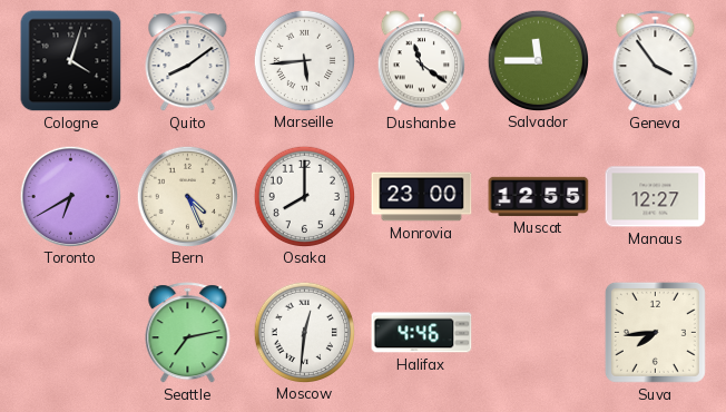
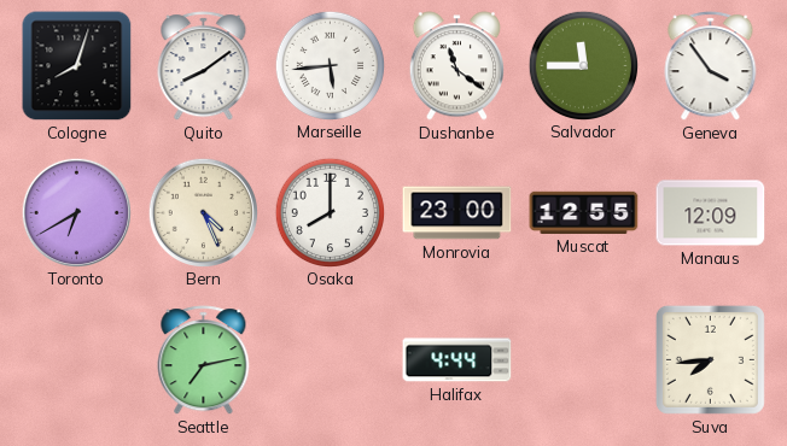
Cologne: 4:03 -> 8:03 (77, 66)
Manaus: 12:27 -> 12:09 (711, 213)
Moscow: 12:31 -> none (304, 332)
Halifax: 4:46 -> 4:44 (457, 360)
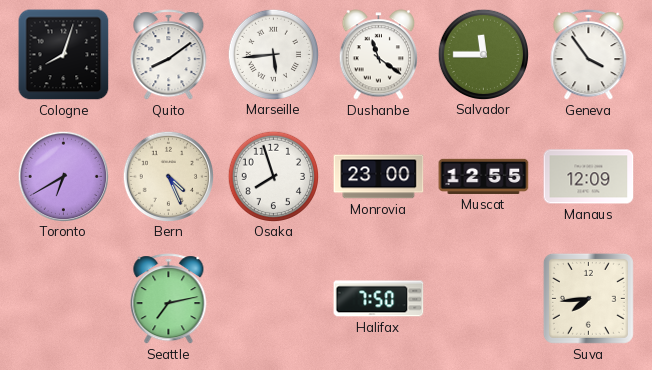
Osaka: 8:00 -> 7:57 (273, 176)
Halifax: 4:44 -> 7:50 (379, 299)
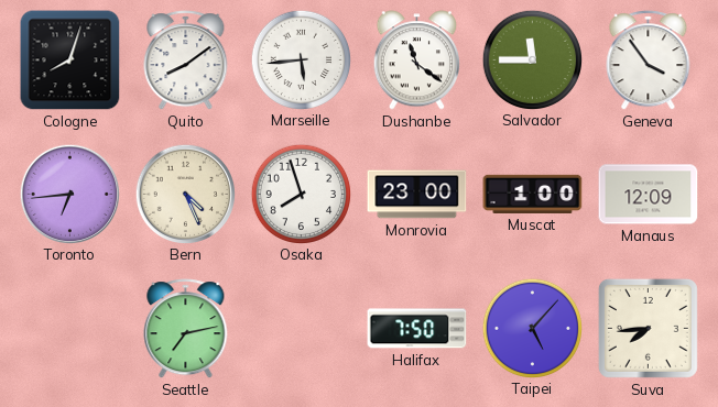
Toronto: 6:40 -> 6:44 (69, 194)
Muscat: 12:55 -> 1:00 (533, 194)
Taipei: none -> 5:07 (532, 328)
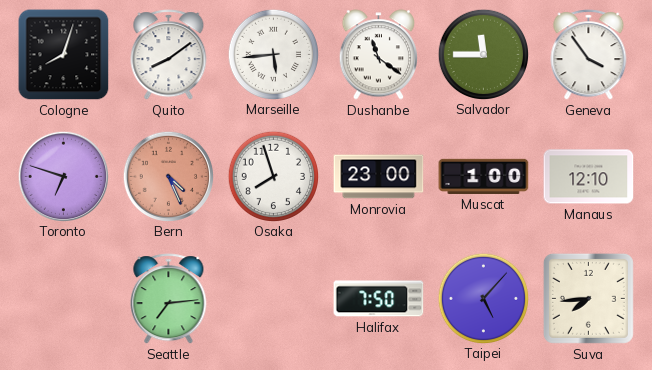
Toronto: 6:44 -> 6:48 (63, 176)
Bern dial: cream -> salmon (168, 176)
Manaus: 12:09 -> 12:10 (589, 177)
Seattle: 7:13 -> 7:14 (169, 299)
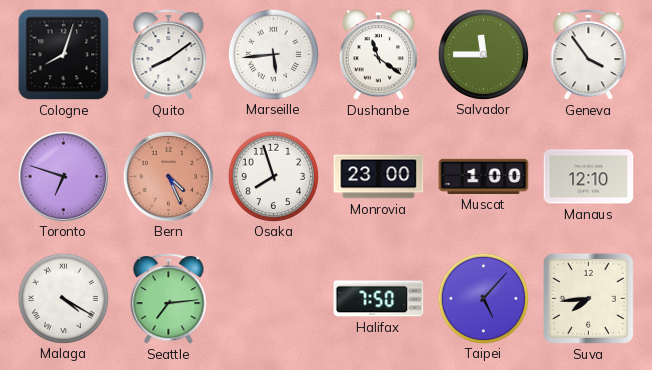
Malaga: none -> 4:20 (63, 298)
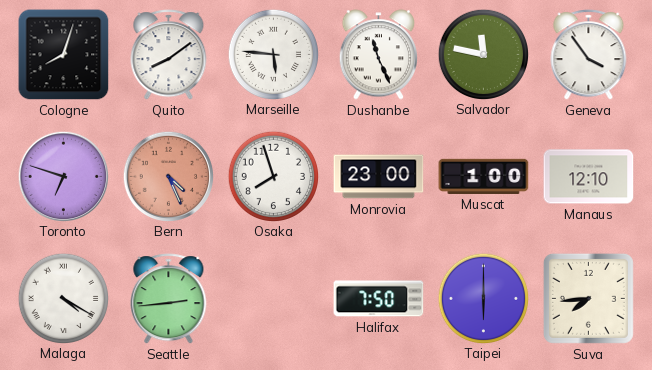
Marseille: 5:44 -> 5:46 (273, 54)
Dushanbe: 11:21 -> 11:26 (378, 55)
Salvador: 11:45 -> 11:47 (483, 54)
Seattle: 7:14 -> 2:44 (169, 299)
Taipei: 5:07 -> 6:00 (483, 298)
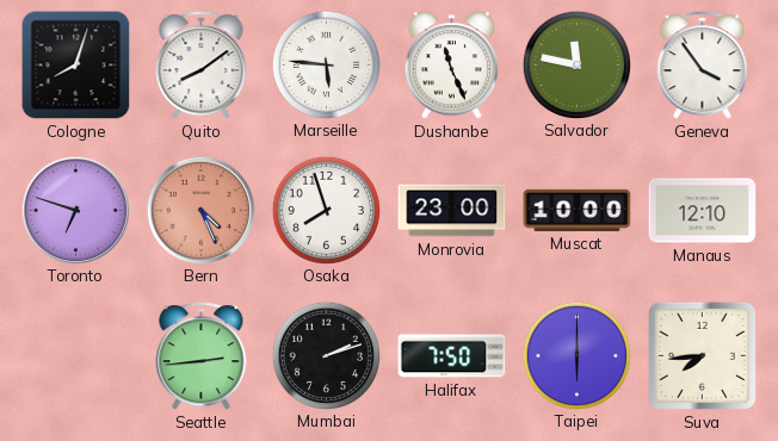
Muscat: 1:00 -> 10:00 (578, 210)
Malaga: 4:20 -> none (63, 298)
Mumbai: none -> 2:12 (326, 355)
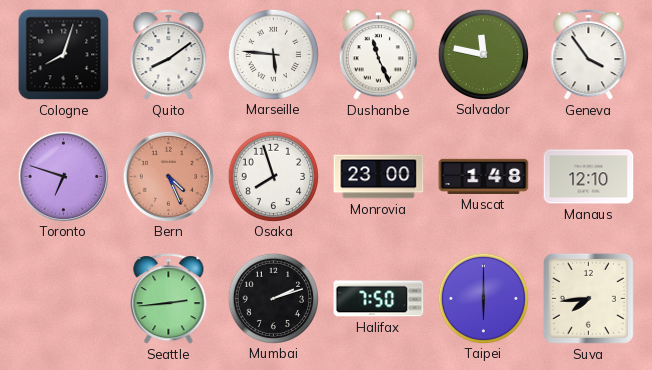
Muscat: 10:00 -> 1:48 (484, 176)
